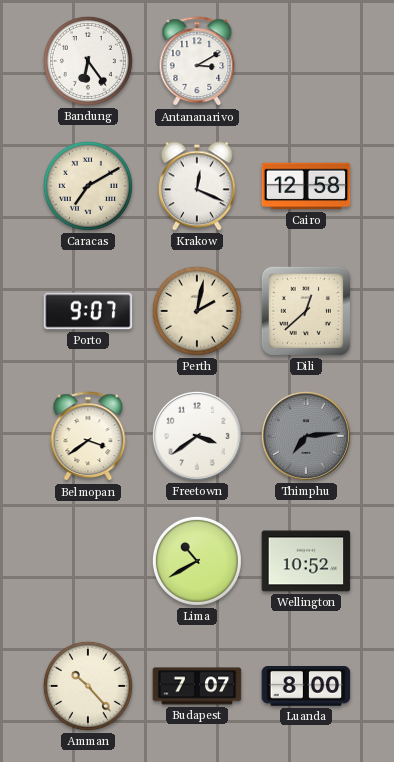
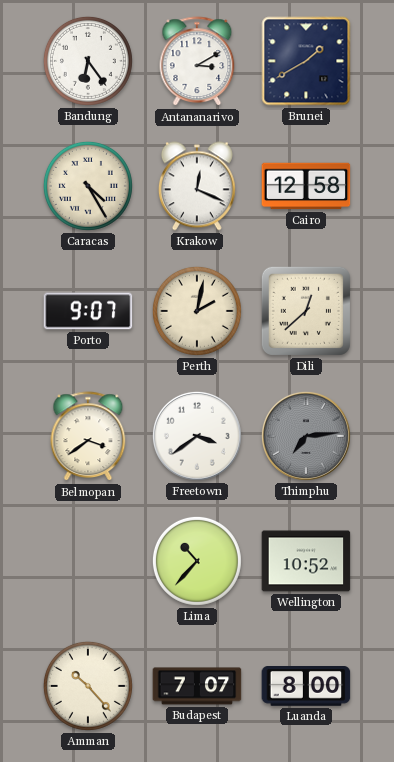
Brunei: none -> 1:40 (306, 61)
Caracas: 7:10 -> 4:25 (88, 186)
Lima: 10:40 -> 10:37 (197, 561)
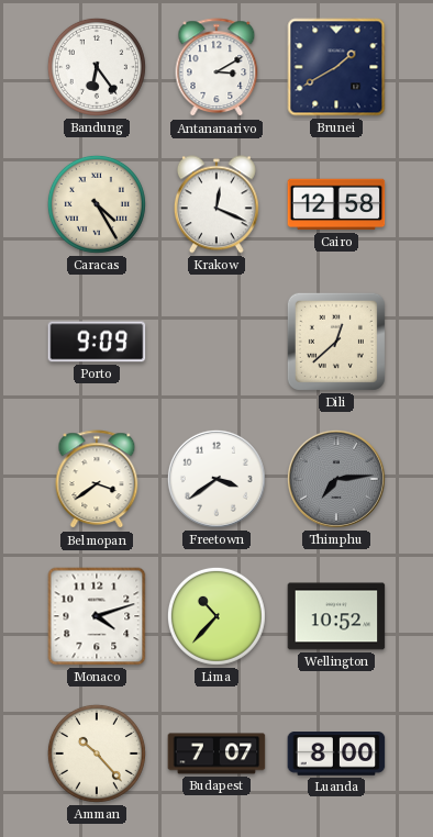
Porto: 9:07 -> 9:09 (97, 342)
Perth: 2:02 -> none (197, 311)
Monaco: none -> 4:12 (97, 616)
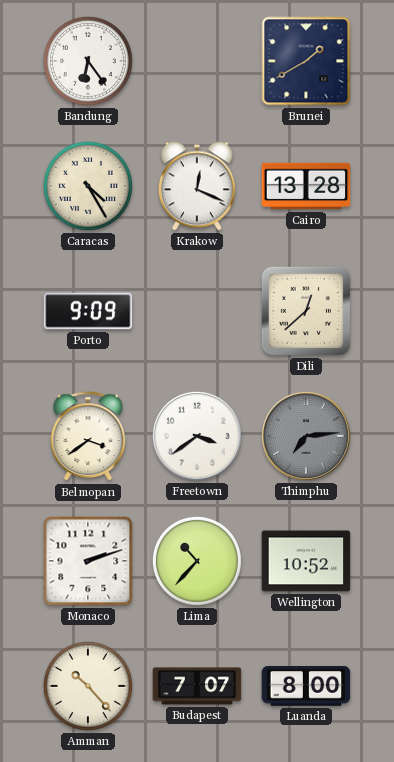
Antananarivo: 3:10 -> none (216, 68)
Cairo: 12:58 -> 13:28 (306, 186)
Monaco: 4:12 -> 2:12 (88, 561)
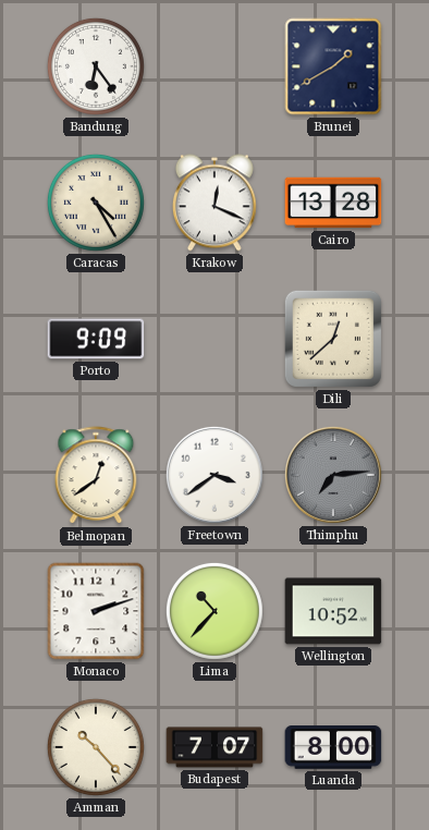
Belmopan: 3:39 -> 12:39 (96, 476)
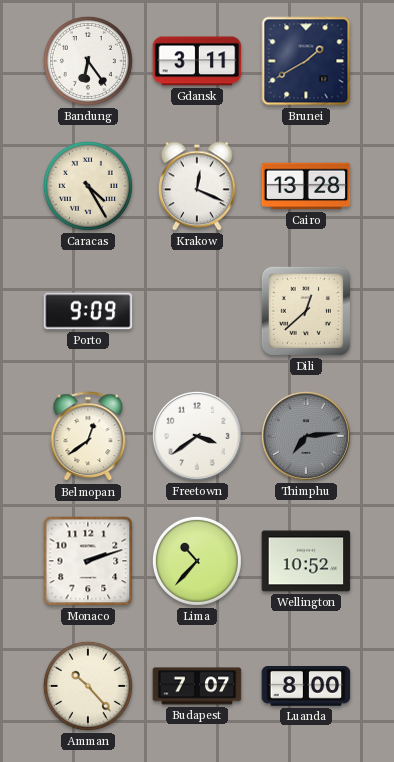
Gdansk: none -> 3:11 (197, 61)
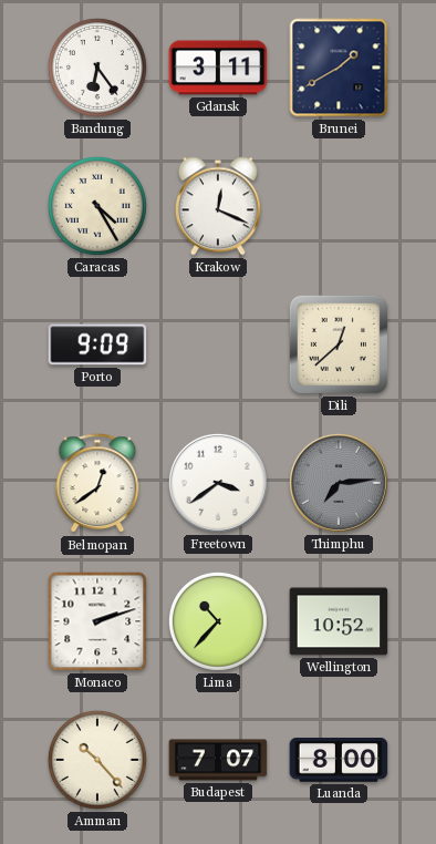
Cairo: 13:28 -> none (306, 186)
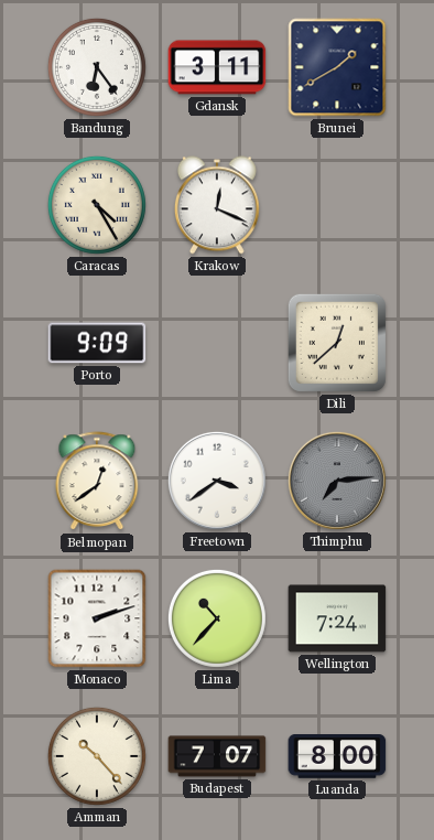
Wellington: 10:52 -> 7:24 (337, 618)
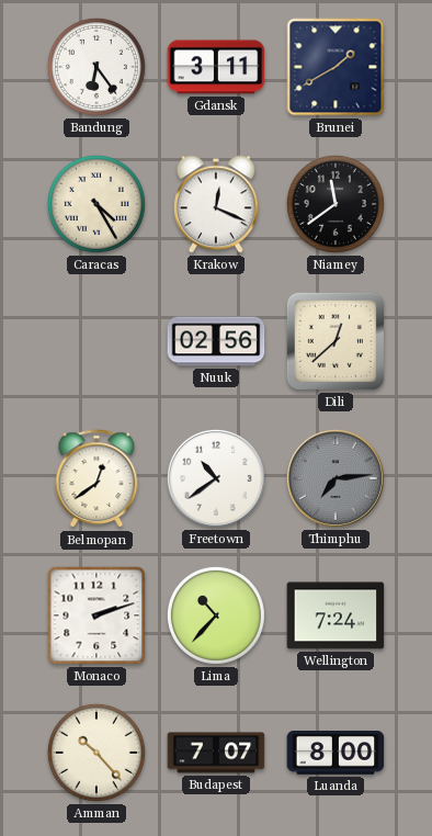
Niamey: none -> 11:39 (336, 204)
Porto: 9:09 -> none (97, 343)
Nuuk: none -> 02:56 (216, 341)
Freetown: 3:39 -> 10:39 (216, 478)
